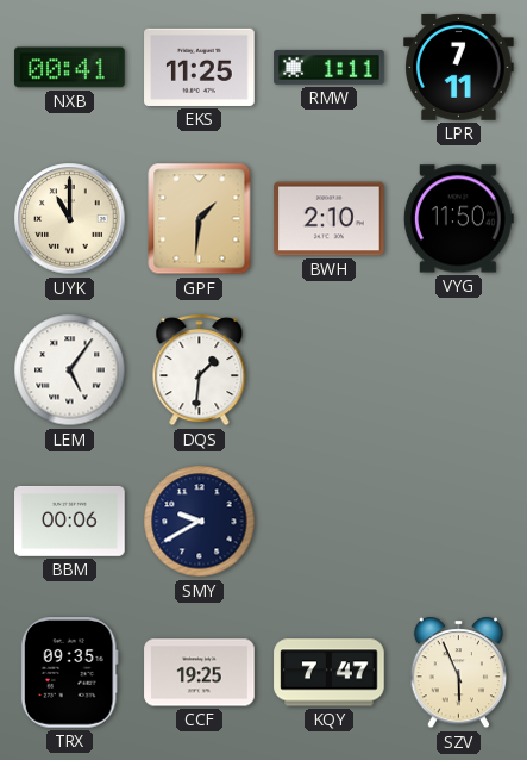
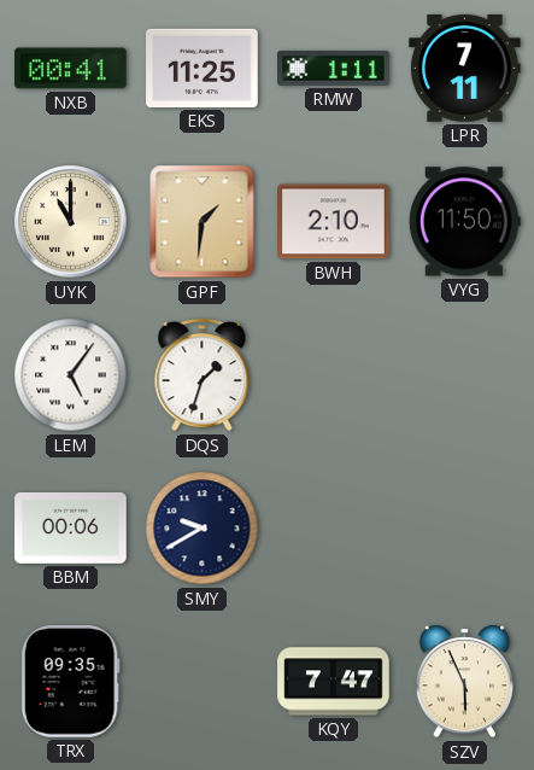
DQS: 1:31 -> 1:33 (203, 375)
CCF: 19:25 -> none (200, 673)
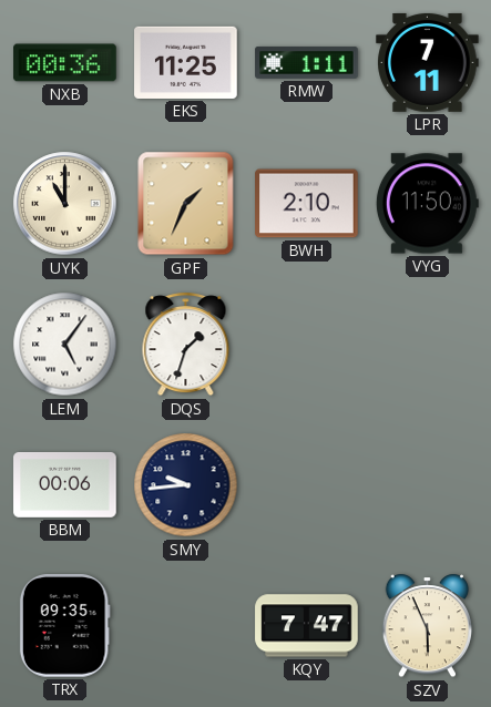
NXB: 00:41 -> 00:36 (65, 63)
GPF: 1:31 -> 1:34 (186, 204)
SMY: 9:40 -> 9:44 (186, 485)
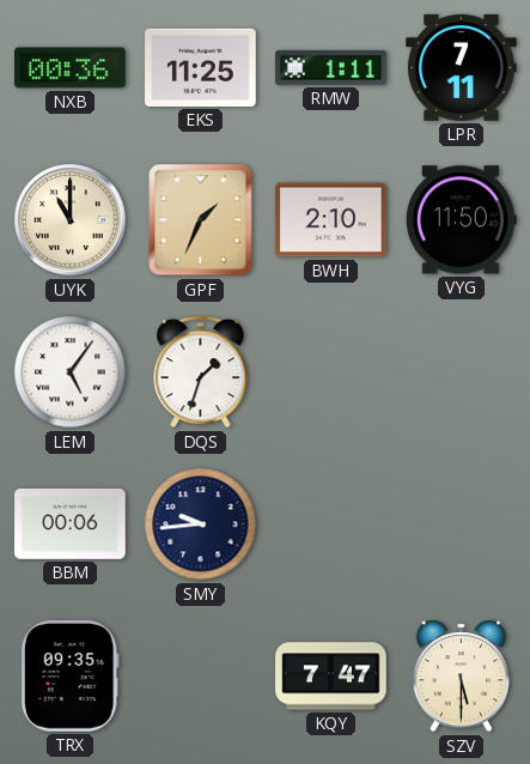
SZV: 5:56 -> 5:30 (461, 677)
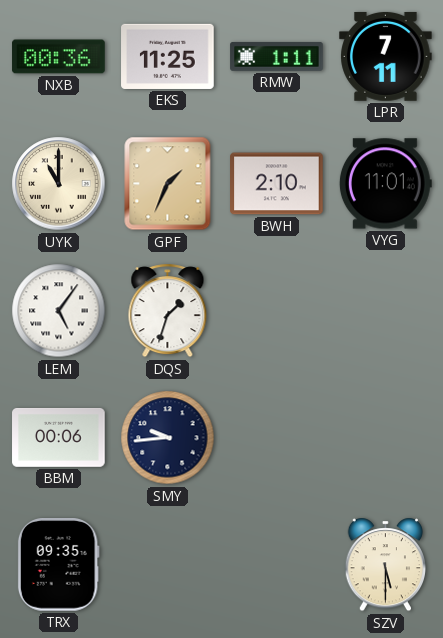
VYG: 11:50 -> 11:01 (385, 184)
KQY: 7:47 -> none (331, 677)
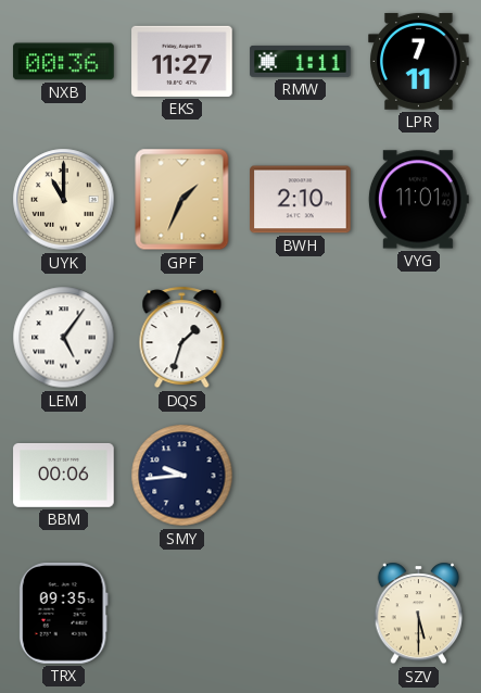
EKS: 11:25 -> 11:27 (182, 61)
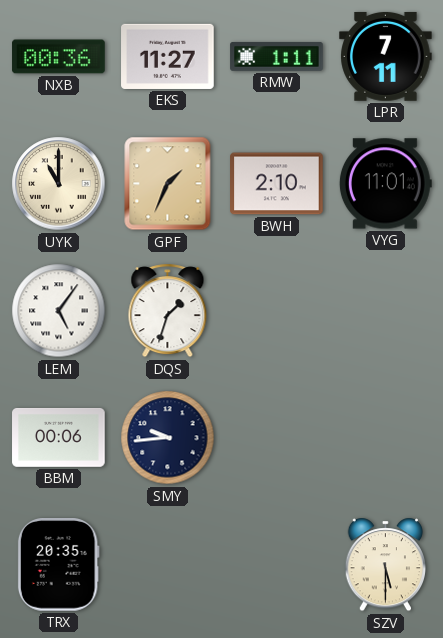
TRX: 09:35 -> 20:35 (58, 565)
